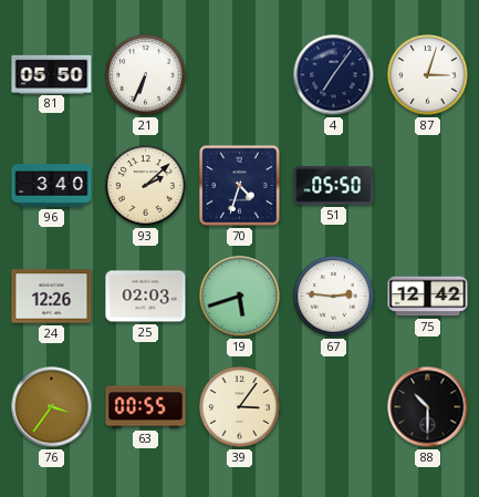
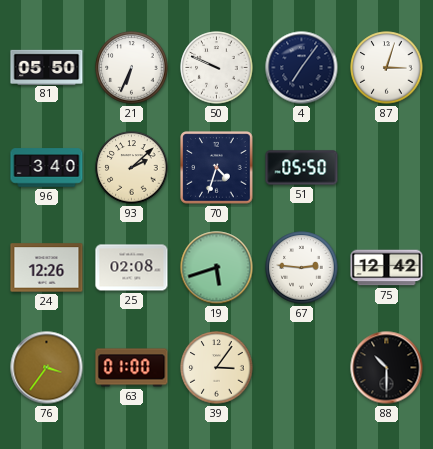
50: none -> 9:49 (217, 68)
25: 02:03 -> 02:08 (132, 268)
63: 00:55 -> 01:00 (132, 368)
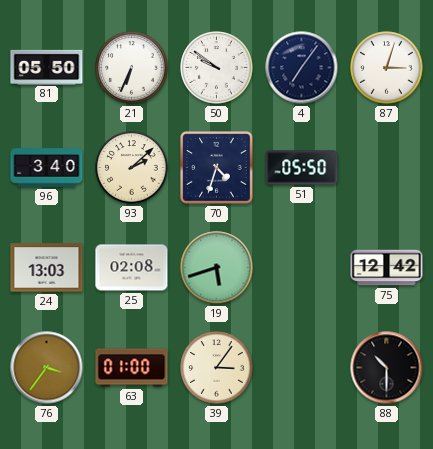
50: 9:49 -> 9:51 (217, 68)
24: 12:26 -> 13:03 (47, 268)
67: 2:46 -> none (302, 268)
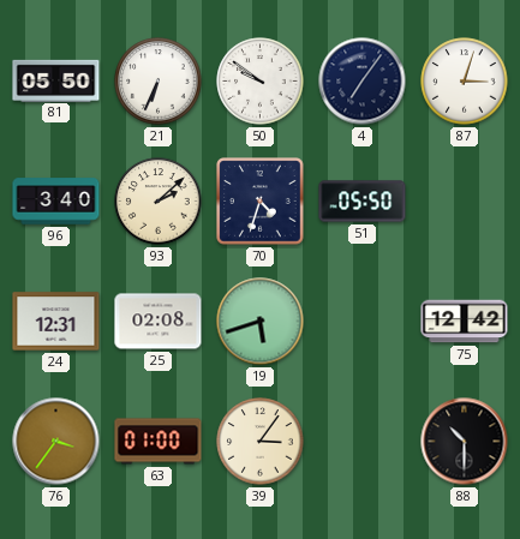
24: 13:03 -> 12:31 (56, 322)
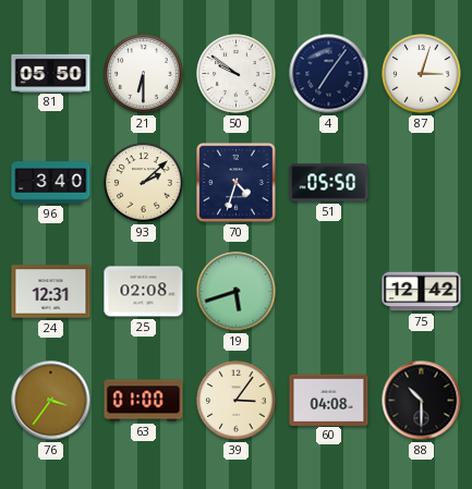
21: 6:34 -> 6:30 (144, 74)
60: none -> 04:08 (329, 400)
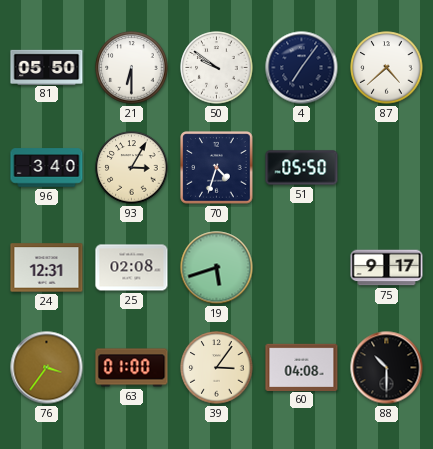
87: 3:03 -> 4:38 (387, 68)
93: 2:08 -> 3:05 (132, 168)
75: 12:42 -> 9:17 (387, 268)
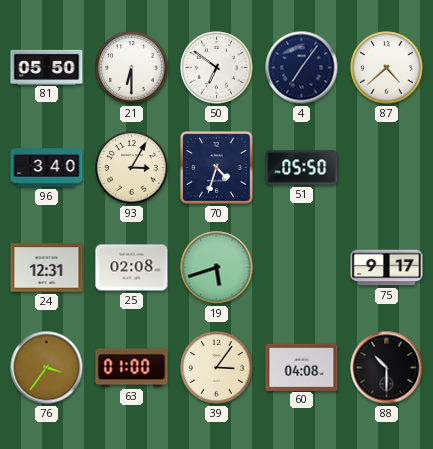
50: 9:51 -> 6:51 (217, 68)
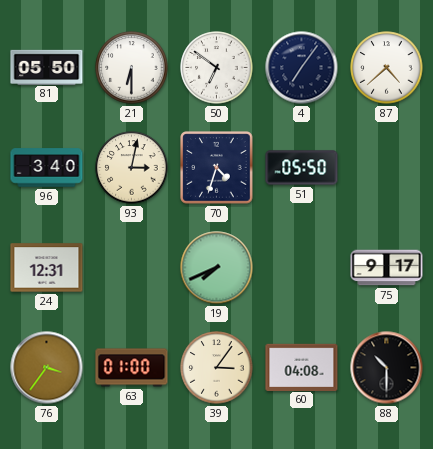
93: 3:05 -> 3:02 (132, 168)
25: 02:08 -> none (132, 268)
19: 5:42 -> 7:41 (217, 268)
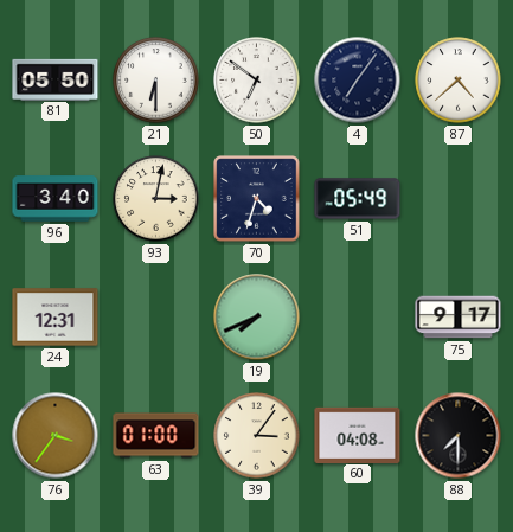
51: 05:50 -> 05:49 (358, 199)
88: 10:30 -> 7:30 (459, 436)
